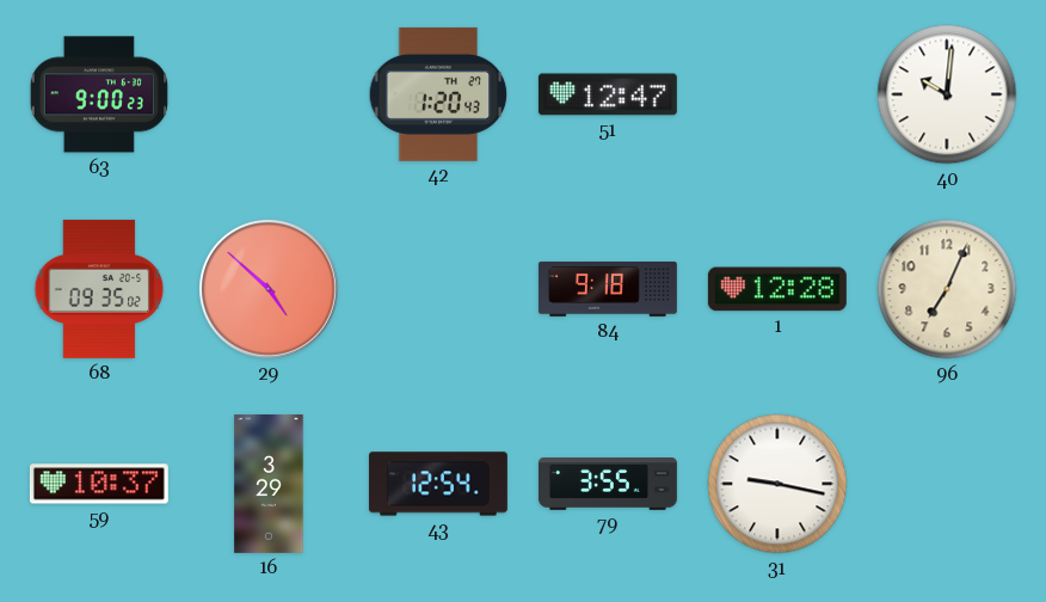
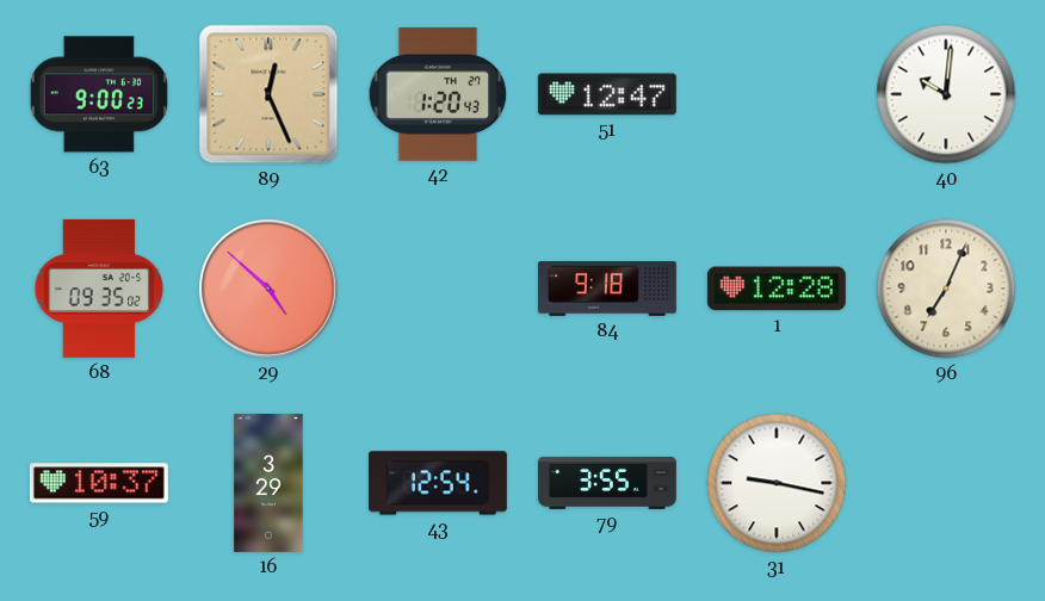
89: none -> 12:26 (268, 94)
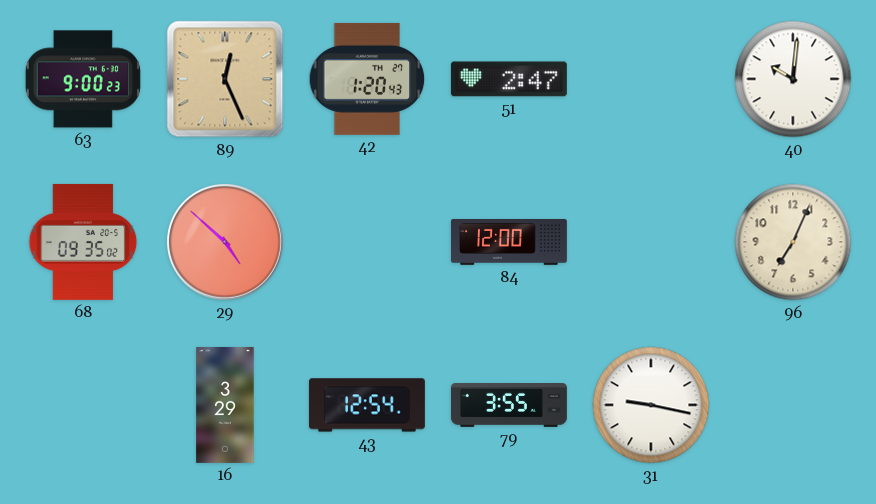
51: 12:47 -> 2:47 (509, 79)
84: 9:18 -> 12:00 (509, 242)
1: 12:28 -> none (777, 289)
59: 10:37 -> none (99, 483)
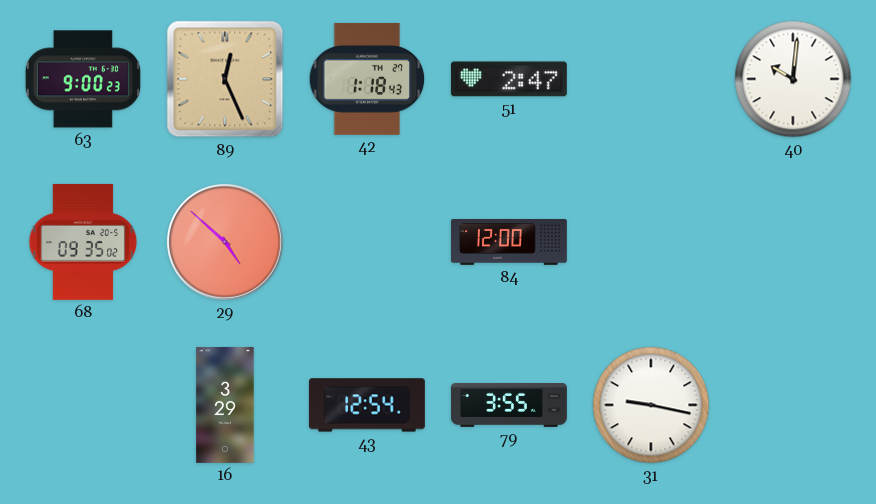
42: 1:20 -> 1:18 (367, 79)
96: 7:04 -> none (793, 242)
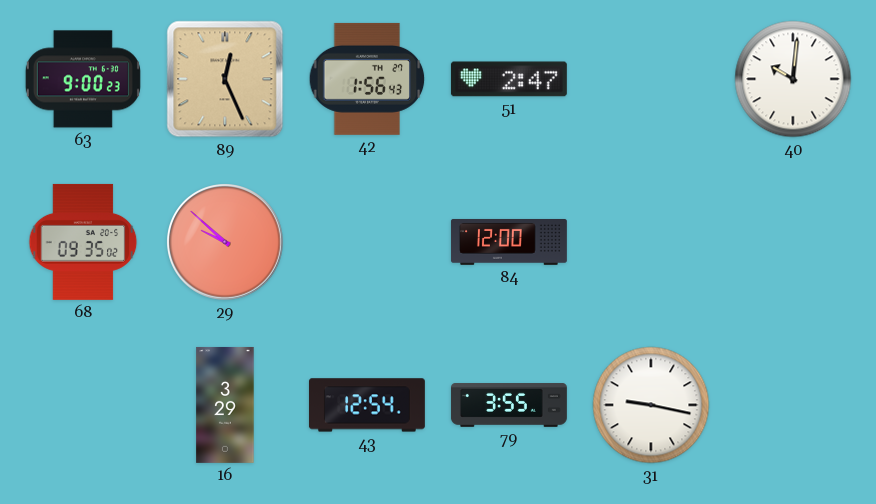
42: 1:18 -> 1:56 (367, 79)
29: 4:52 -> 9:52 (225, 242)
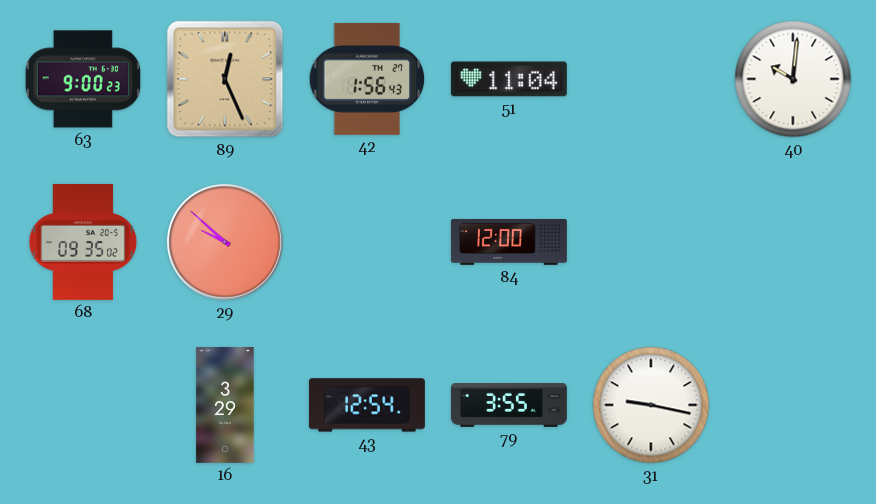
51: 2:47 -> 11:04 (509, 79)
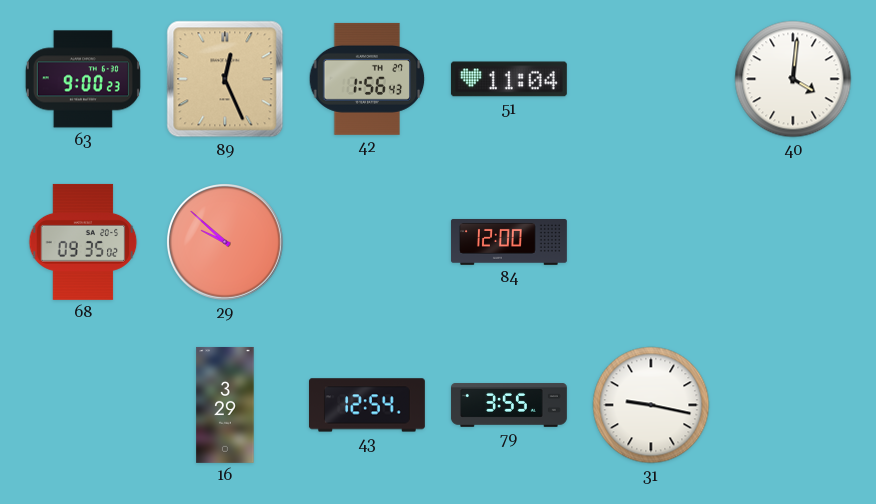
40: 10:01 -> 4:01 (793, 79)
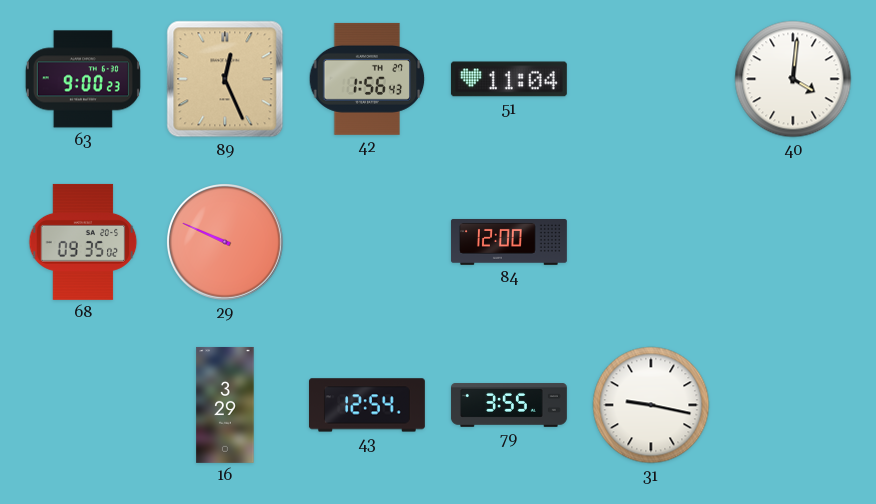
29: 9:52 -> 9:49 (225, 242)
